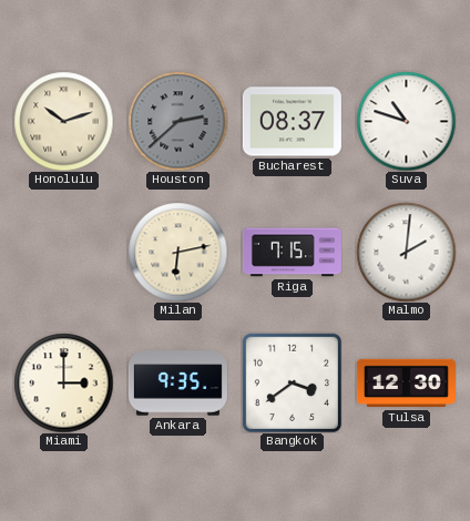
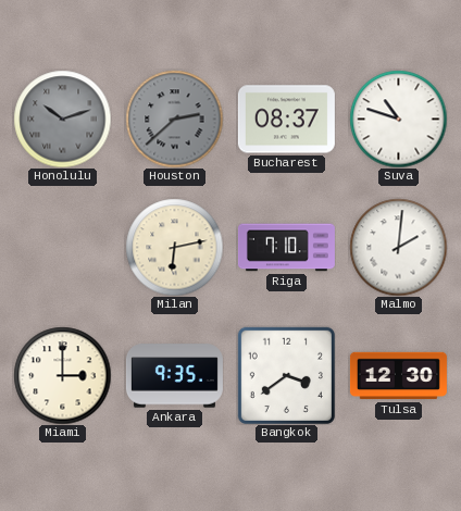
Honolulu dial: cream -> grey (62, 119)
Riga: 7:15 -> 7:10 (286, 248)
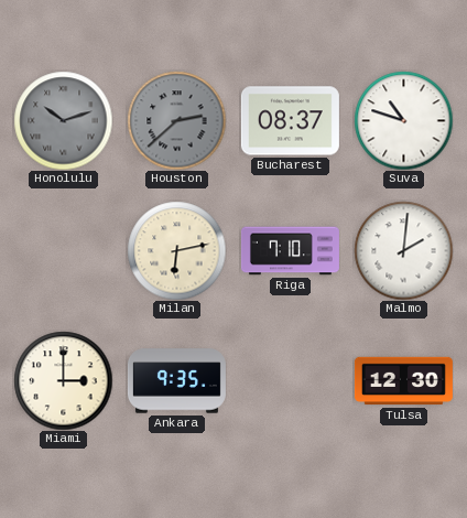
Bangkok: 3:39 -> none (286, 375)
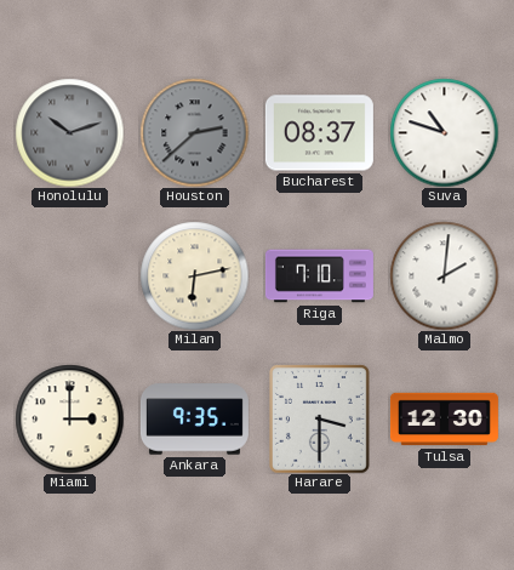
Harare: none -> 3:30 (320, 420)
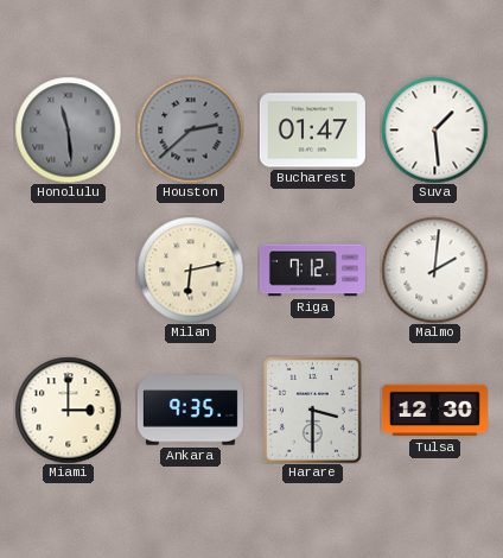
Honolulu: 10:12 -> 11:29 (68, 129)
Bucharest: 08:37 -> 01:47 (312, 131)
Suva: 10:48 -> 1:29 (434, 129)
Riga: 7:10 -> 7:12 (312, 271)
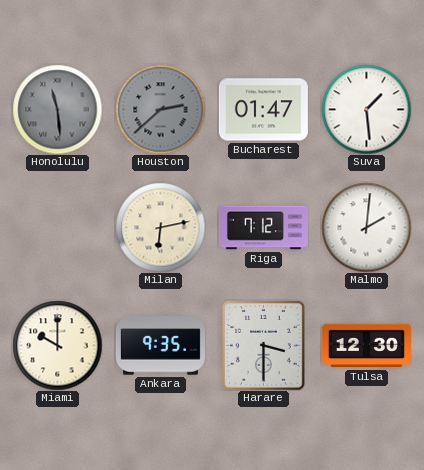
Miami: 3:00 -> 10:00 (57, 345)
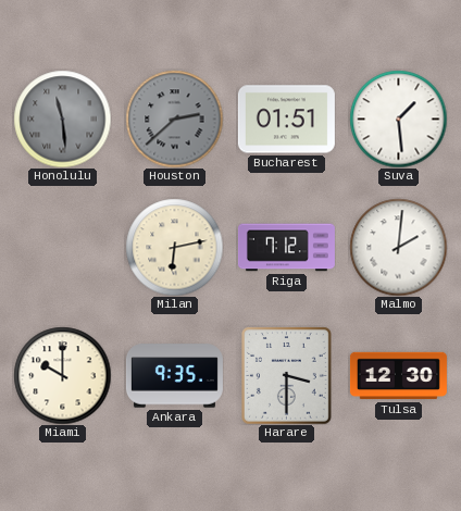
Bucharest: 01:47 -> 01:51 (286, 120)
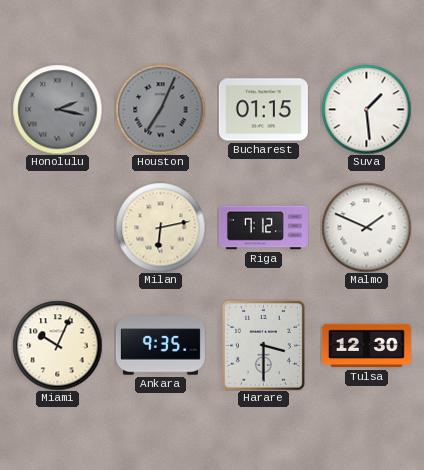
Honolulu: 11:29 -> 2:17 (57, 109)
Houston: 2:38 -> 7:04 (160, 109)
Bucharest: 01:51 -> 01:15 (263, 110)
Malmo: 2:01 -> 1:49 (366, 227)
Miami: 10:00 -> 10:04 (57, 345)
